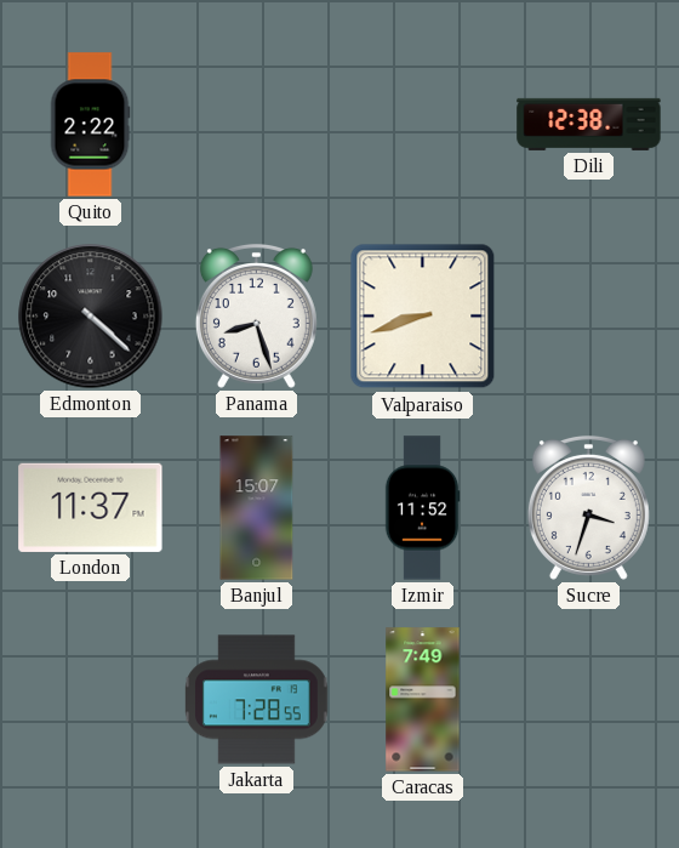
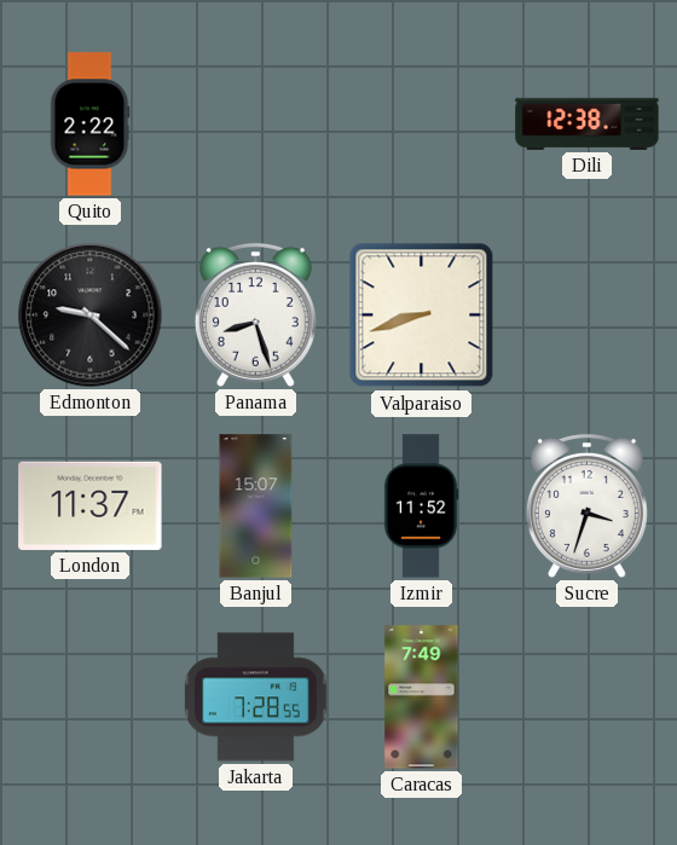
Edmonton: 4:22 -> 9:22 (91, 316)
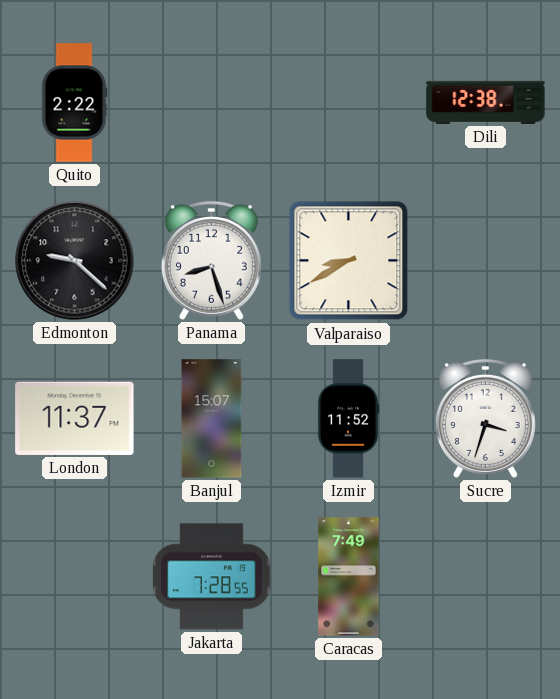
Valparaiso: 8:42 -> 8:40 (349, 261)
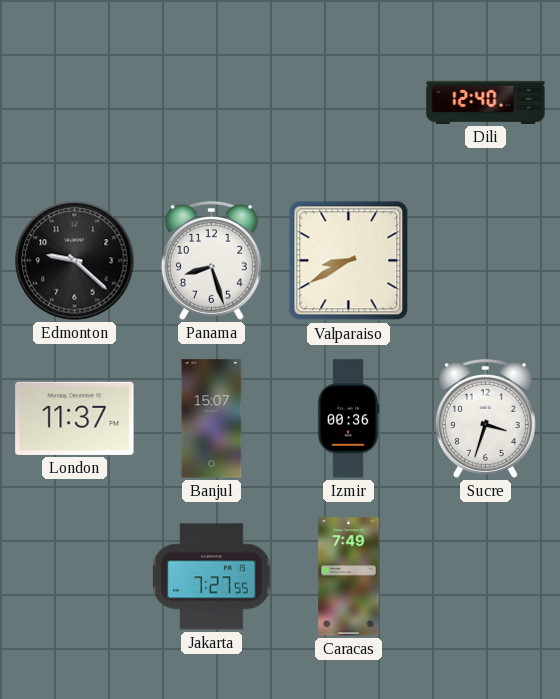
Quito: 2:22 -> none (74, 103)
Dili: 12:38 -> 12:40 (486, 102)
Izmir: 11:52 -> 00:36 (348, 419)
Jakarta: 7:28 -> 7:27 (212, 577)
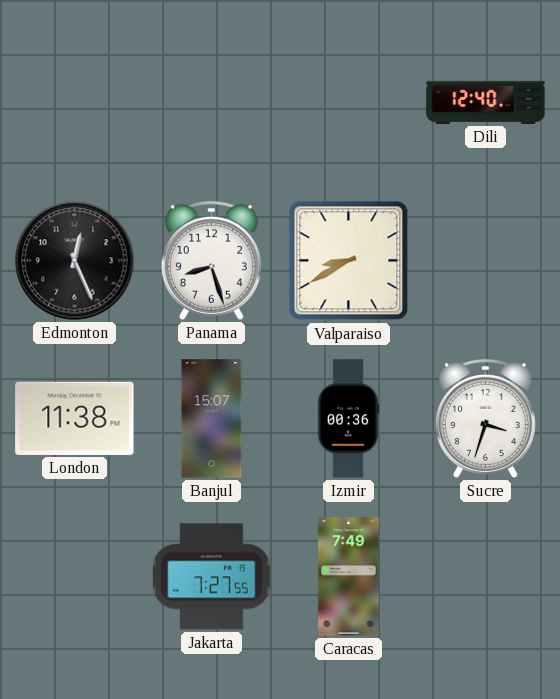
Edmonton: 9:22 -> 12:26 (75, 261)
London: 11:37 -> 11:38 (75, 418)
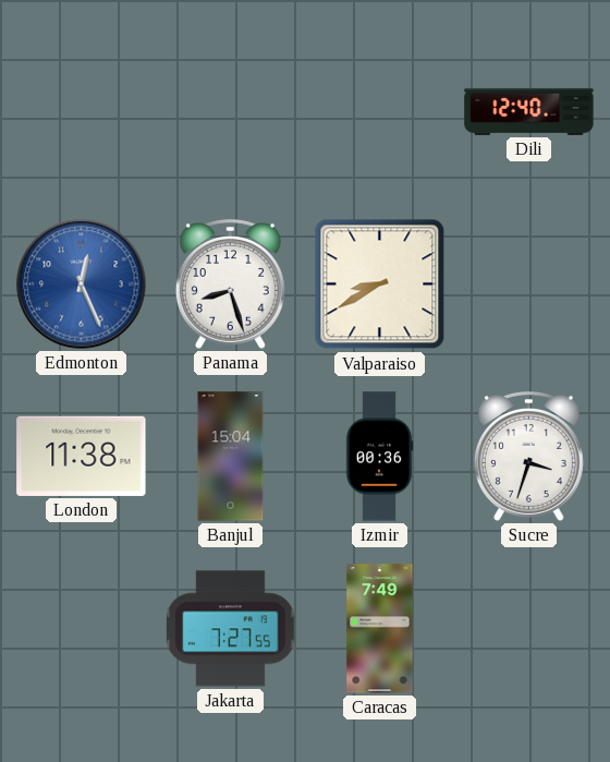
Edmonton dial: black -> blue (82, 285)
Banjul: 15:07 -> 15:04 (231, 457)
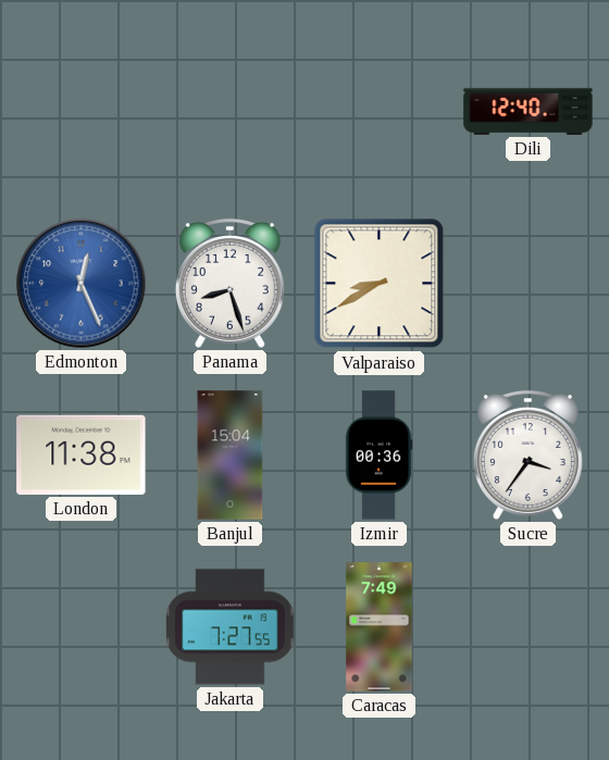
Sucre: 3:33 -> 3:36 (527, 454)
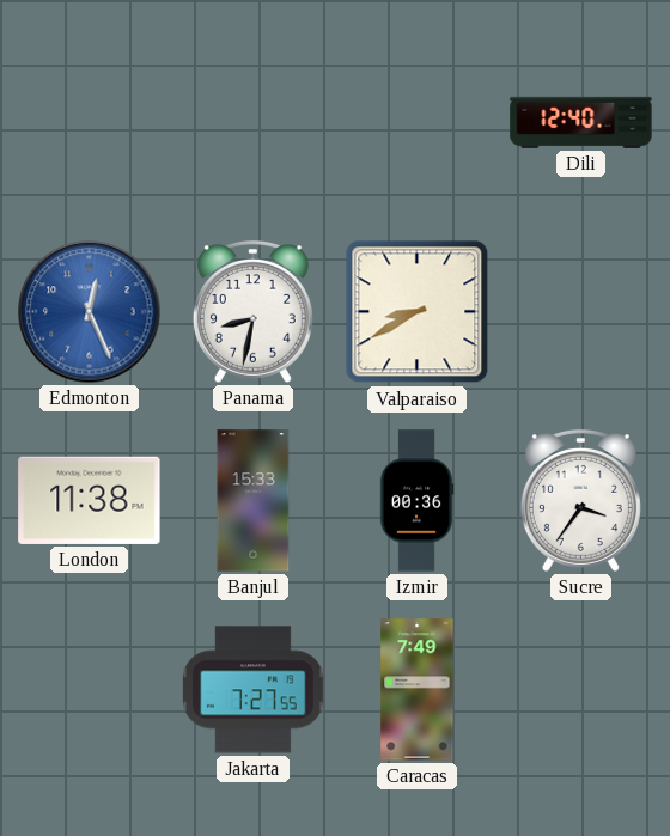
Panama: 8:27 -> 8:32 (252, 311)
Banjul: 15:04 -> 15:33 (254, 501)
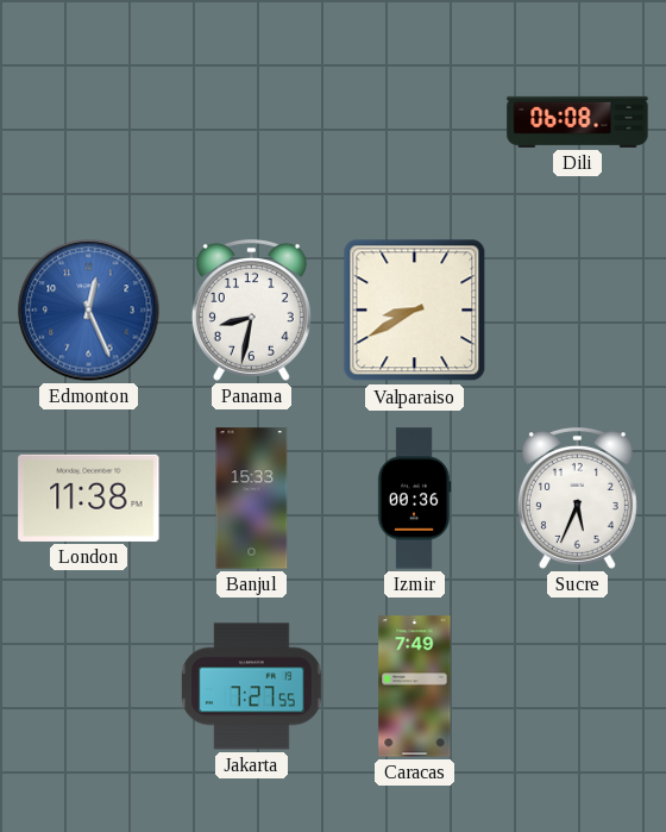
Dili: 12:40 -> 06:08 (578, 121)
Sucre: 3:36 -> 5:34 (577, 498)
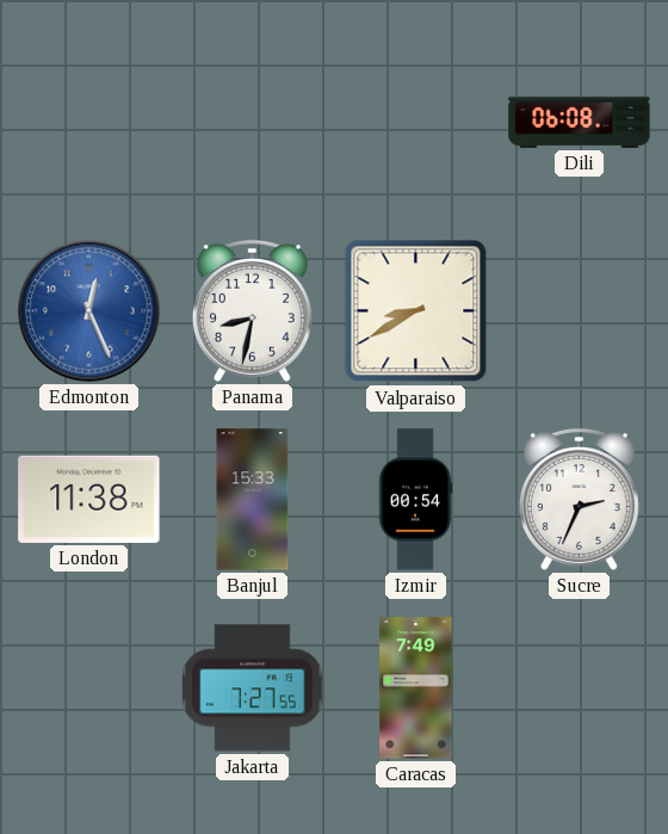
Izmir: 00:36 -> 00:54 (415, 500)
Sucre: 5:34 -> 2:34 (579, 499)
